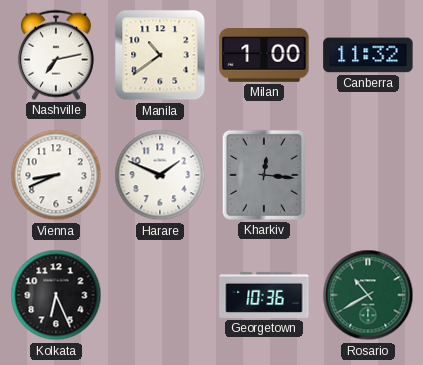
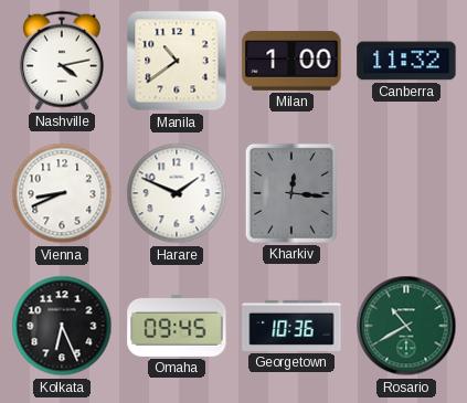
Nashville: 7:13 -> 4:13 (62, 61)
Omaha: none -> 09:45 (177, 326)
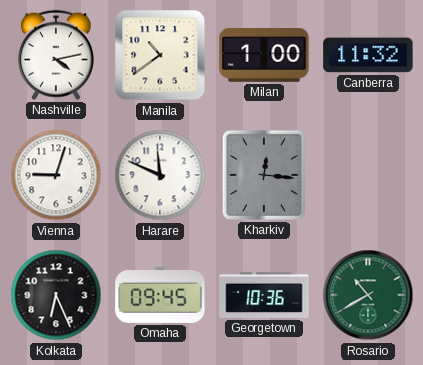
Vienna: 8:41 -> 9:03 (56, 175)
Harare: 1:49 -> 11:49 (160, 175)
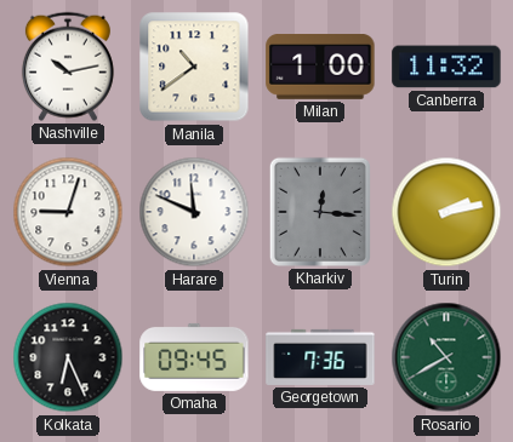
Nashville: 4:13 -> 10:13 (68, 67)
Turin: none -> 2:13 (446, 212)
Georgetown: 10:36 -> 7:36 (320, 357)
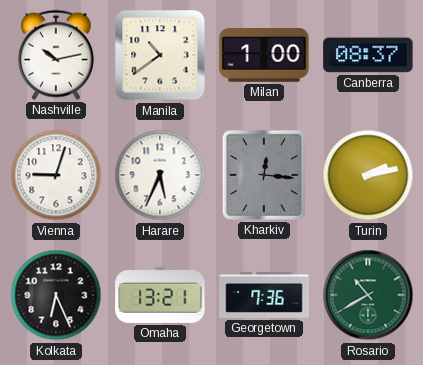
Canberra: 11:32 -> 08:37 (368, 55)
Harare: 11:49 -> 5:34 (160, 175)
Omaha: 09:45 -> 13:21 (160, 295)
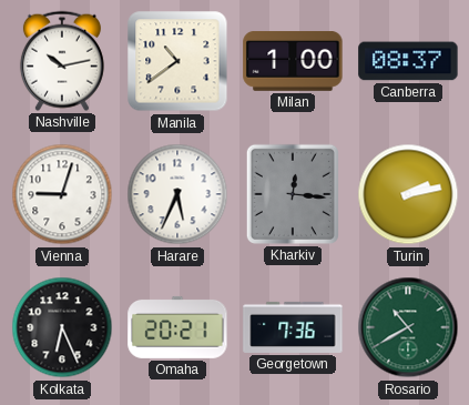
Omaha: 13:21 -> 20:21 (177, 327)
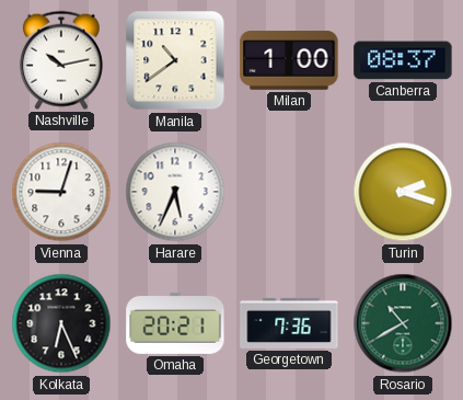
Kharkiv: 12:16 -> none (293, 194)
Turin: 2:13 -> 2:18 (403, 192)
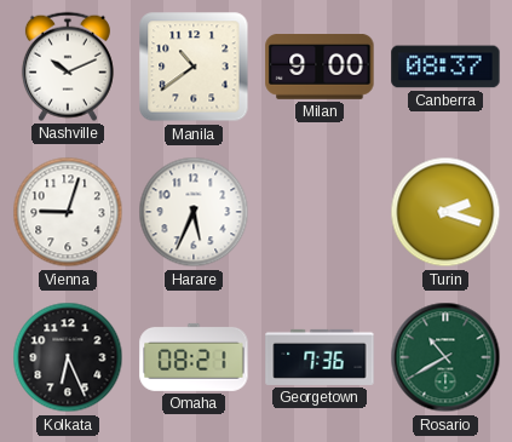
Nashville: 10:13 -> 10:11 (68, 67)
Milan: 1:00 -> 9:00 (320, 68)
Omaha: 20:21 -> 08:21 (194, 357)
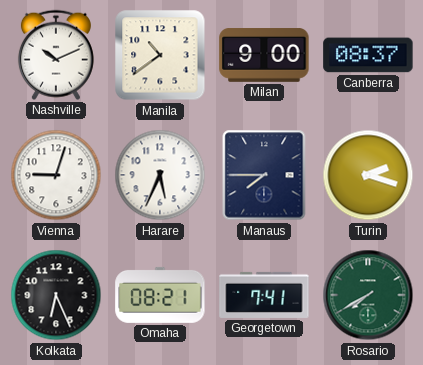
Manaus: none -> 7:45 (264, 175)
Georgetown: 7:36 -> 7:41 (264, 295)
Rosario: 10:40 -> 7:40 (368, 295)
